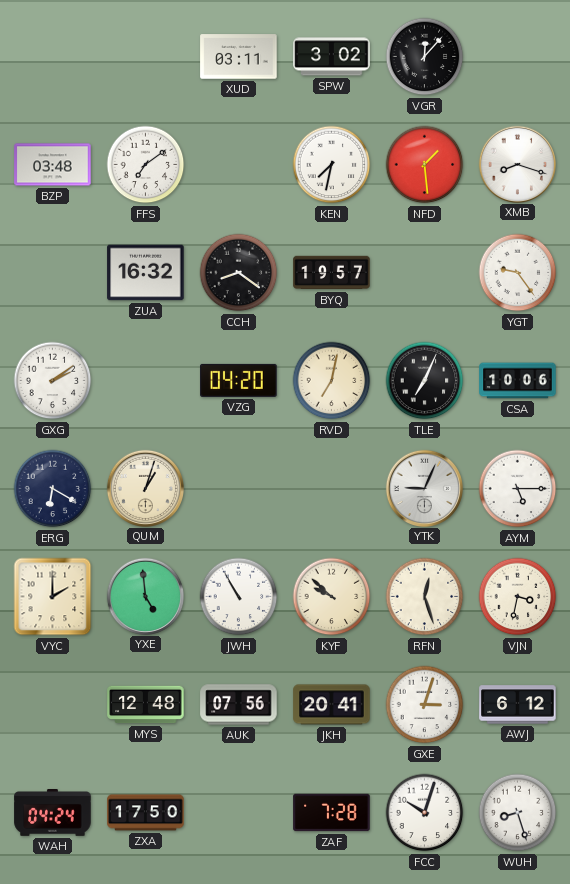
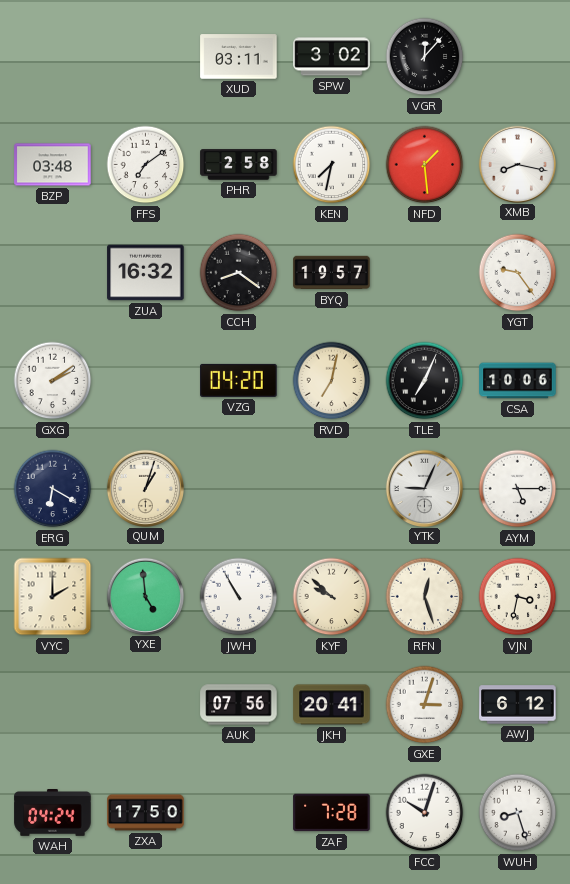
PHR: none -> 2:58 (239, 165)
XMB: 8:18 -> 8:17 (517, 164)
MYS: 12:48 -> none (146, 705)
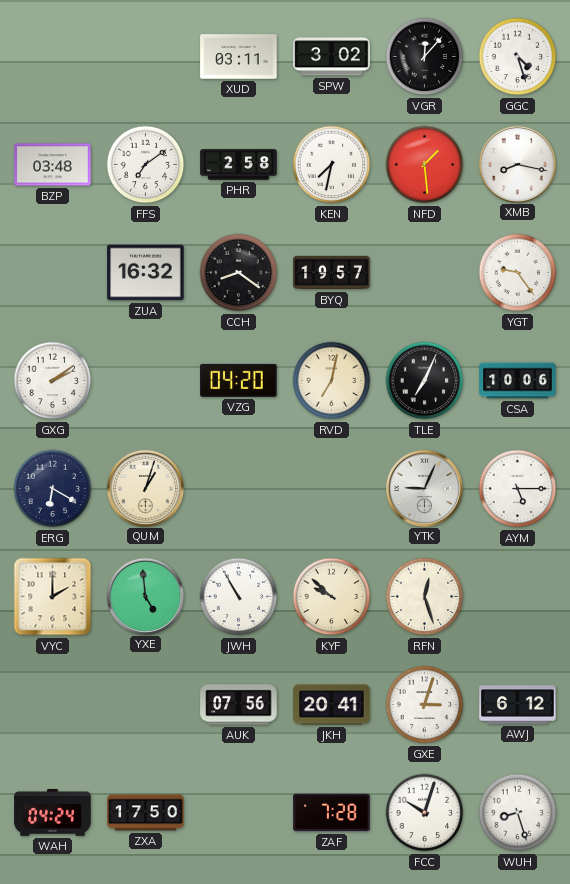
GGC: none -> 4:27 (518, 57)
VJN: 3:32 -> none (518, 597)
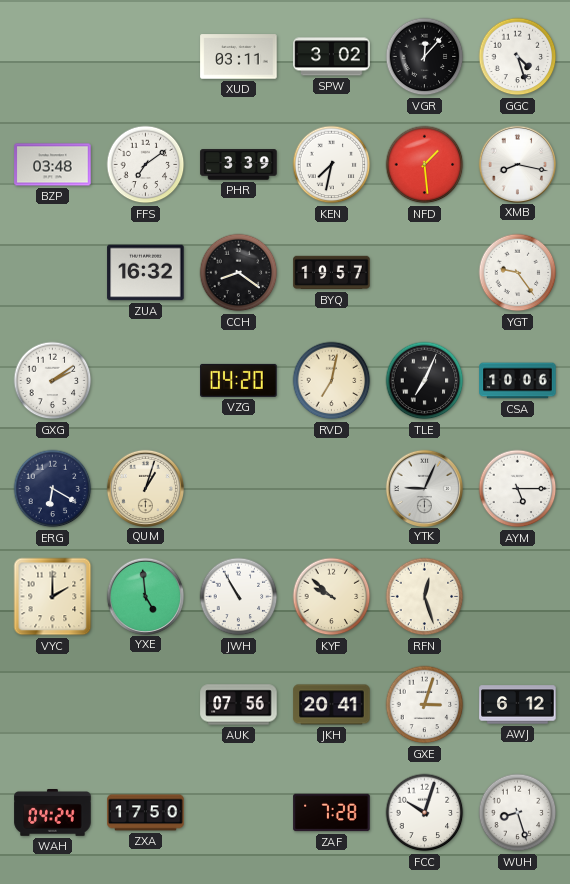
PHR: 2:58 -> 3:39 (239, 165)
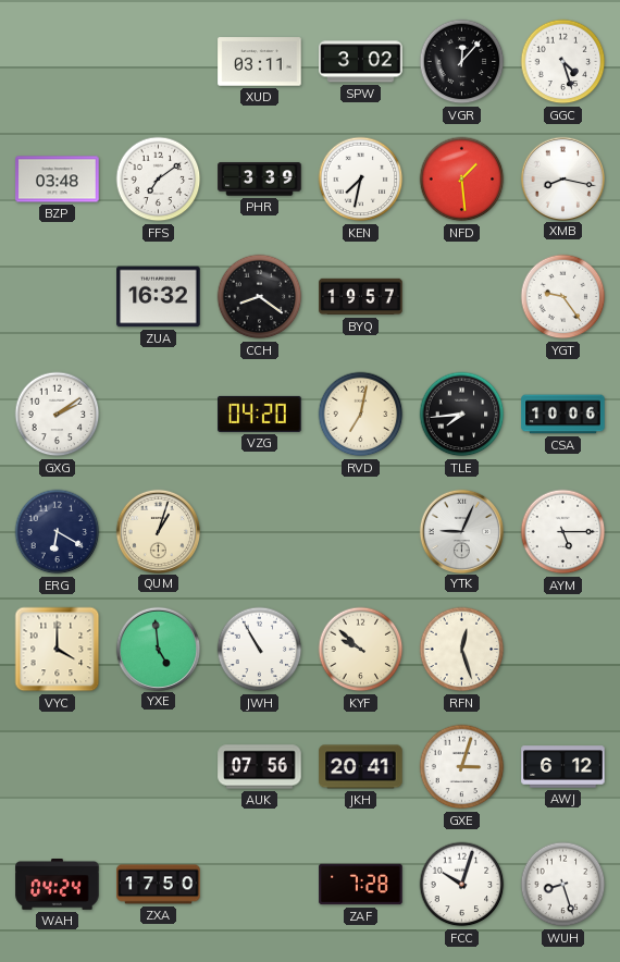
TLE: 7:04 -> 7:44 (462, 415)
VYC: 2:00 -> 4:00 (58, 650)
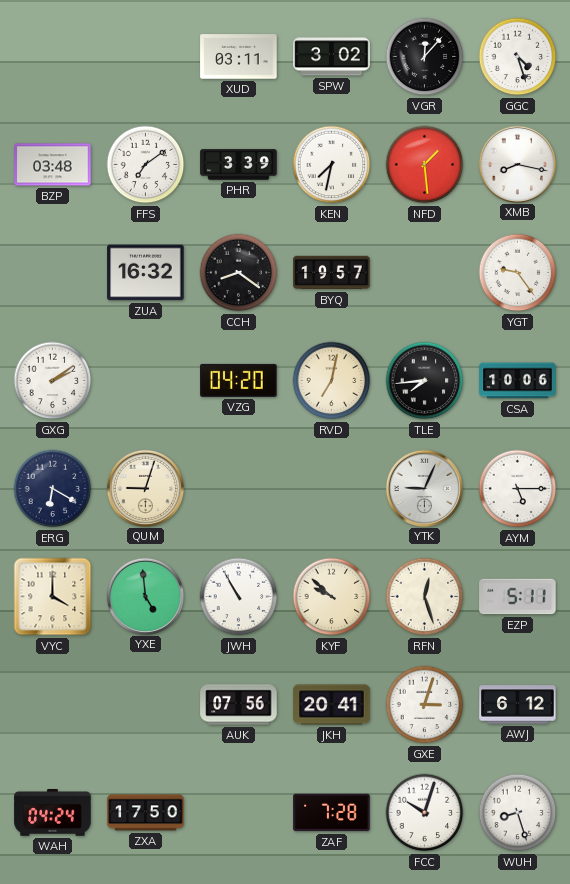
QUM: 1:03 -> 9:03 (145, 488)
EZP: none -> 5:11 (518, 597)
